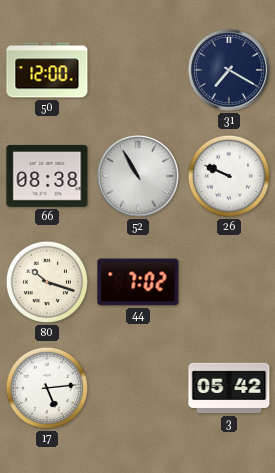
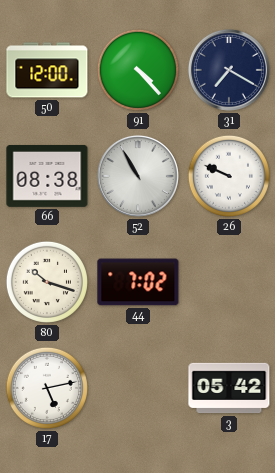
91: none -> 4:23 (138, 70)
17: 5:14 -> 5:13 (47, 388)
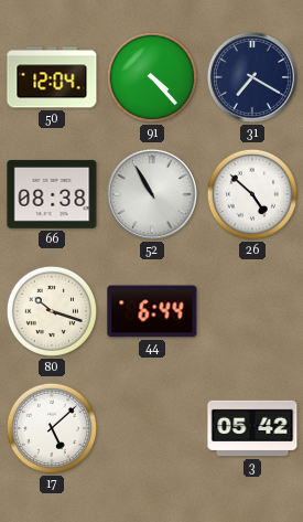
50: 12:00 -> 12:04 (52, 77)
26: 9:49 -> 4:52 (252, 194)
44: 7:02 -> 6:44 (152, 311)
17: 5:13 -> 5:08 (52, 428)
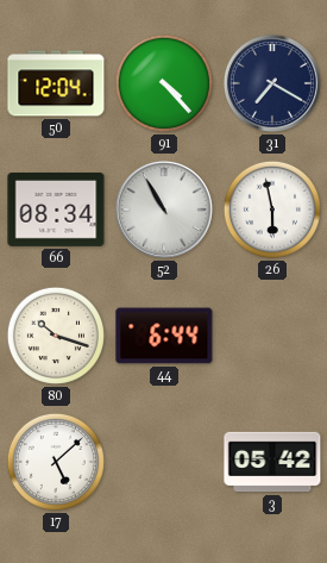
66: 08:38 -> 08:34 (56, 209)
26: 4:52 -> 5:58 (272, 209)
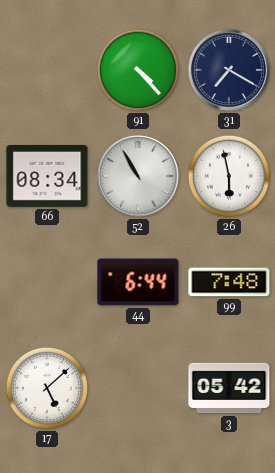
50: 12:04 -> none (56, 83)
80: 10:18 -> none (56, 336)
99: none -> 7:48 (229, 282)
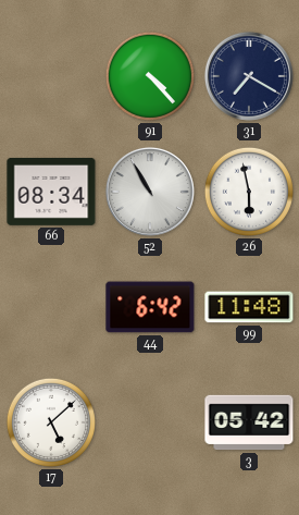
44: 6:44 -> 6:42 (150, 307)
99: 7:48 -> 11:48 (249, 307)
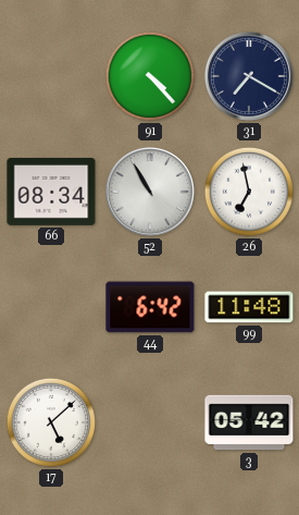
26: 5:58 -> 6:58 (249, 192)
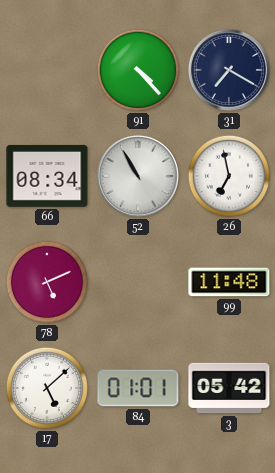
78: none -> 5:11 (47, 282)
44: 6:42 -> none (150, 307)
84: none -> 01:01 (138, 388)
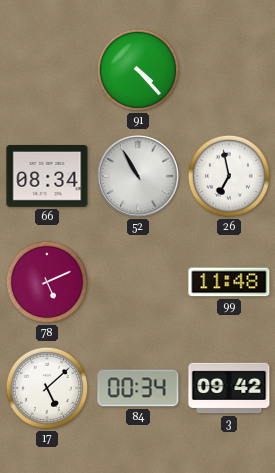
31: 7:20 -> none (229, 70)
84: 01:01 -> 00:34 (138, 388)
3: 05:42 -> 09:42 (229, 388)
